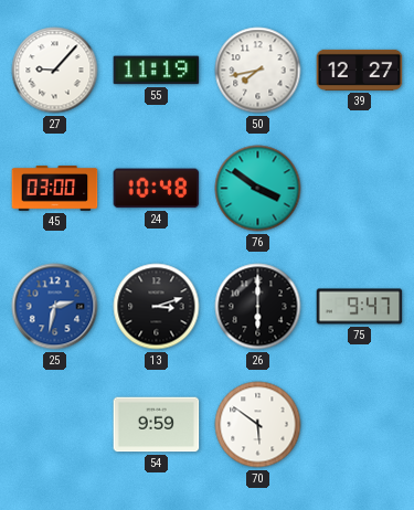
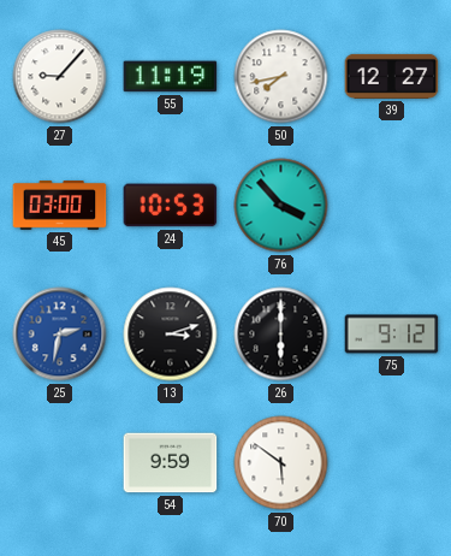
24: 10:48 -> 10:53 (171, 206)
76: 3:51 -> 3:53 (281, 206)
75: 9:47 -> 9:12 (392, 335)
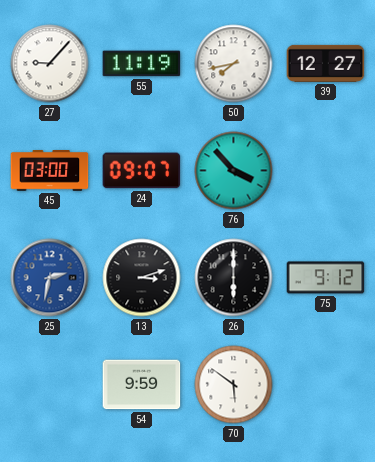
24: 10:53 -> 09:07 (142, 171)
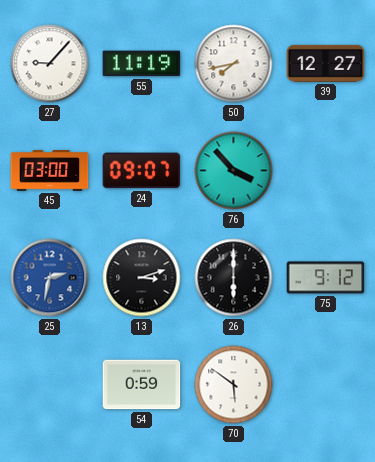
54: 9:59 -> 0:59 (142, 385)
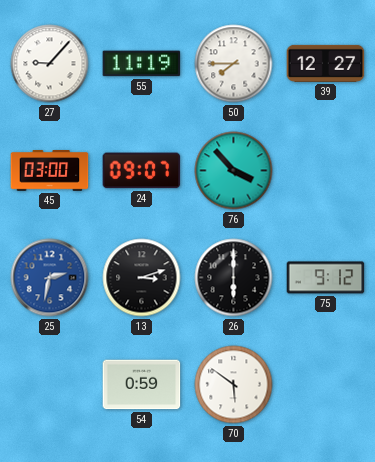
50: 7:43 -> 7:45 (234, 64)
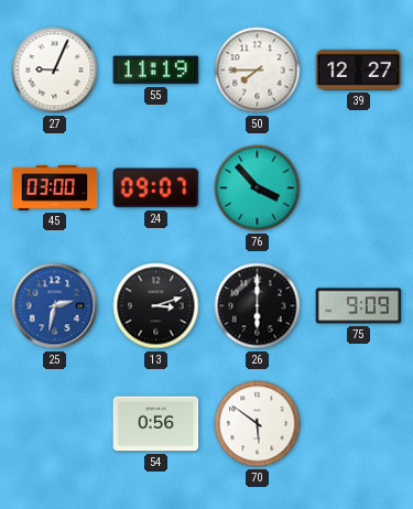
27: 9:07 -> 9:04 (55, 71)
75: 9:12 -> 9:09 (359, 306)
54: 0:59 -> 0:56 (156, 424)
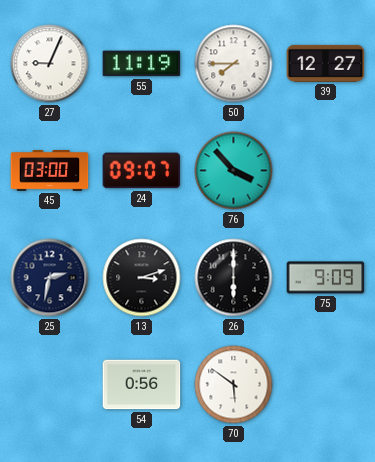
25 dial: blue -> navy (50, 278)
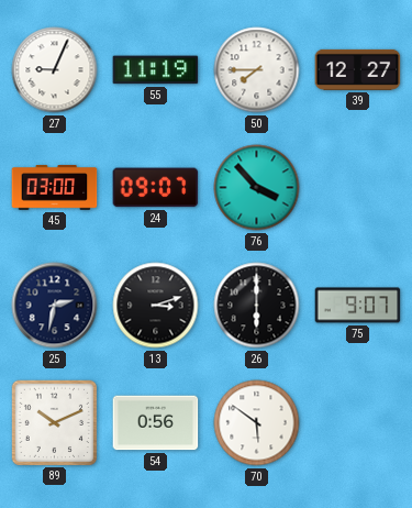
75: 9:09 -> 9:07 (358, 306)
89: none -> 10:11 (54, 422)
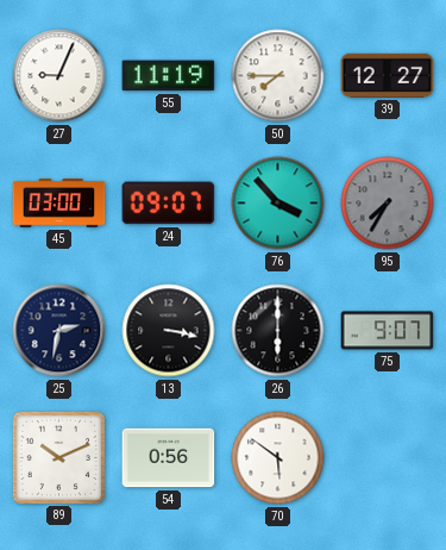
95: none -> 7:35 (388, 204)
13: 3:12 -> 3:17 (169, 331)
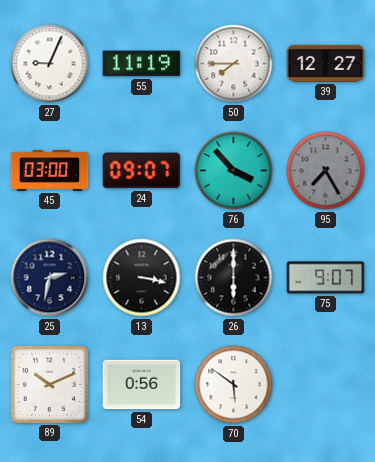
95: 7:35 -> 7:25 (326, 171)
